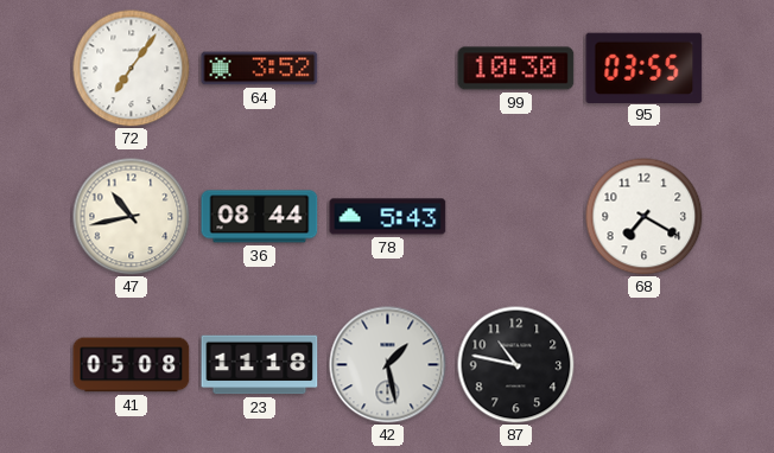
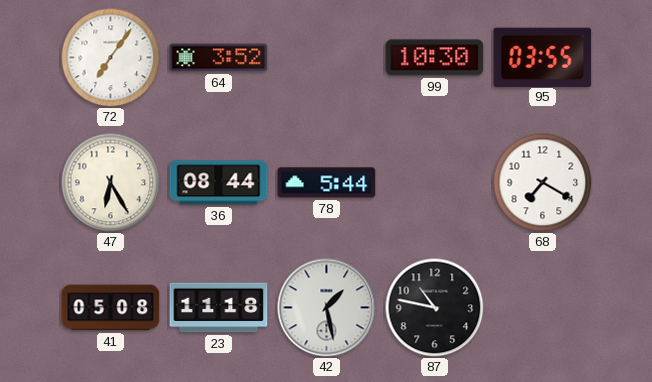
47: 10:43 -> 6:25 (111, 183)
78: 5:43 -> 5:44 (327, 183)
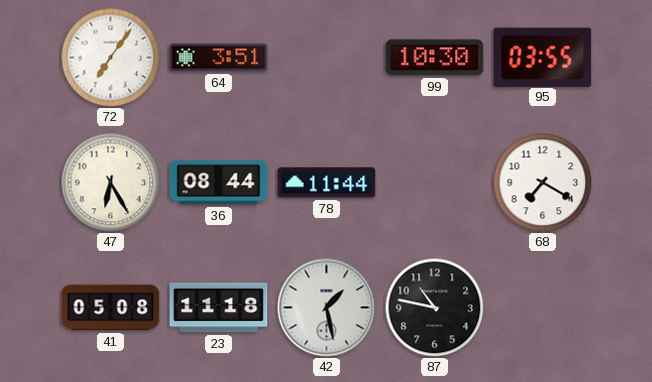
64: 3:52 -> 3:51 (219, 58)
78: 5:44 -> 11:44 (327, 183)
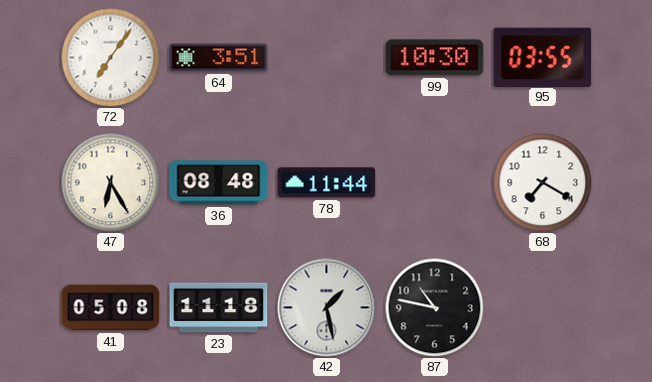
36: 08:44 -> 08:48 (219, 183)
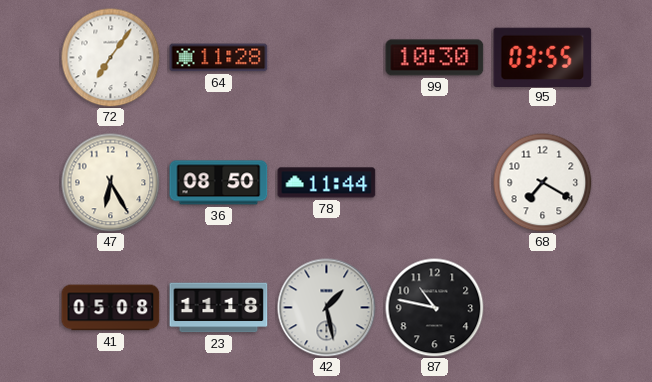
64: 3:51 -> 11:28 (219, 58)
36: 08:48 -> 08:50 (219, 183)
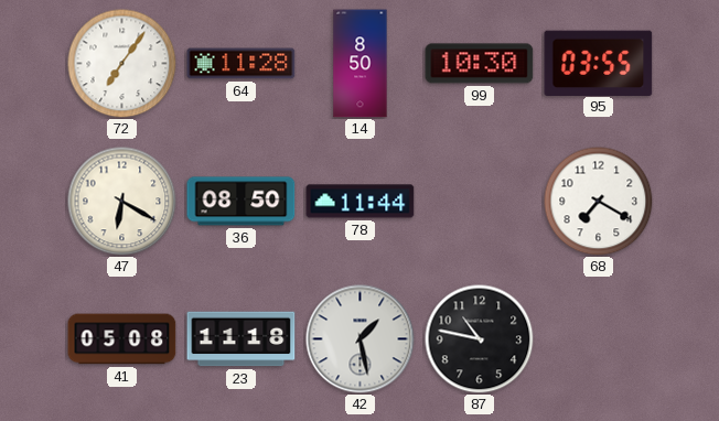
14: none -> 8:50 (361, 64)
47: 6:25 -> 6:20 (122, 202)
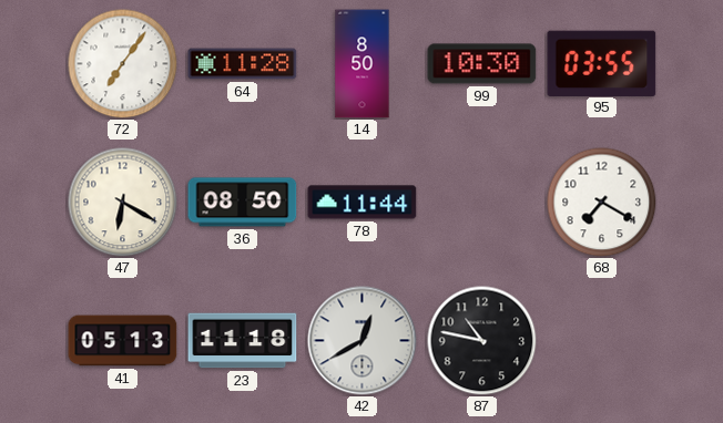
41: 05:08 -> 05:13 (123, 341)
42: 1:28 -> 12:40 (363, 341)
